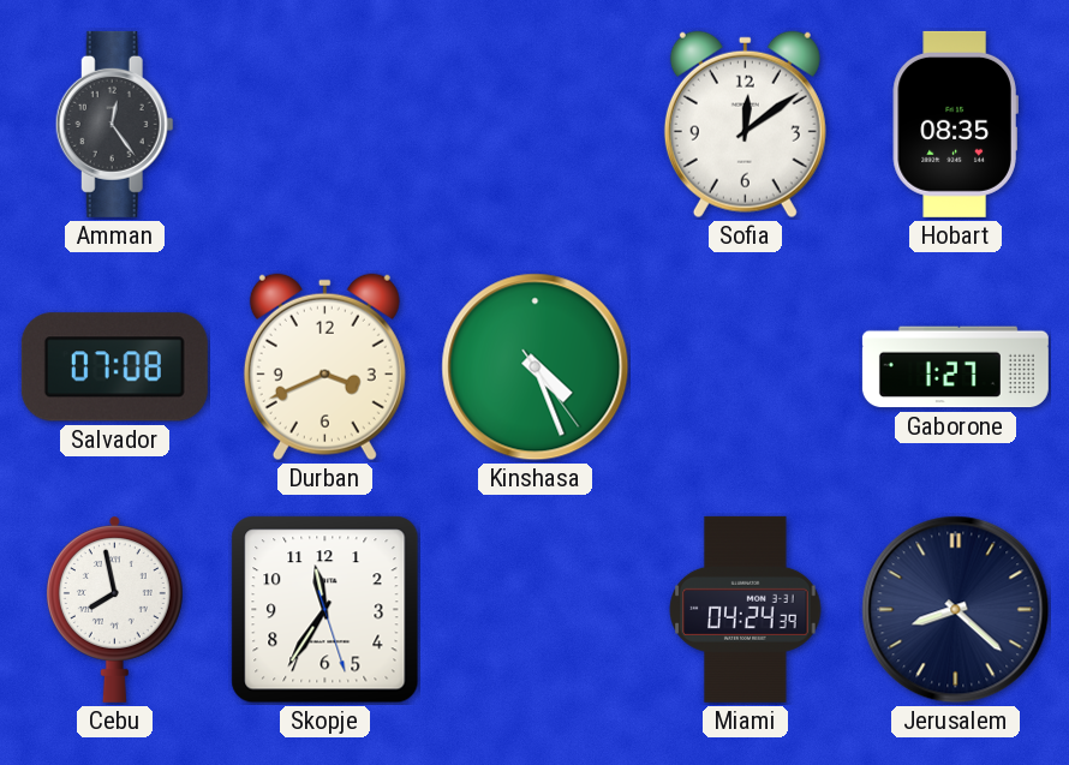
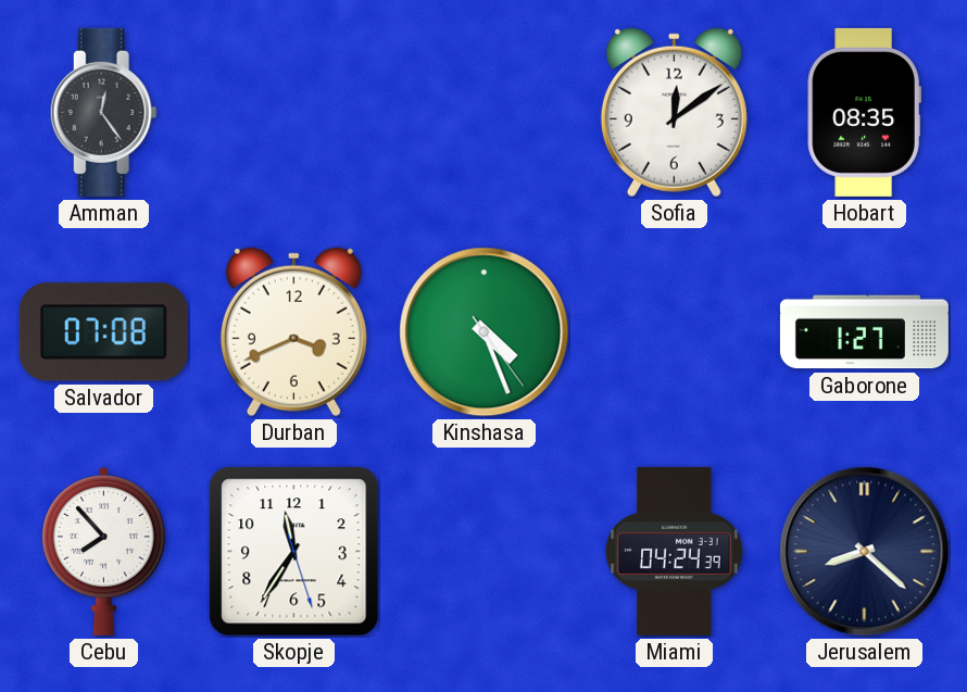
Cebu: 7:58 -> 7:53 (103, 551)
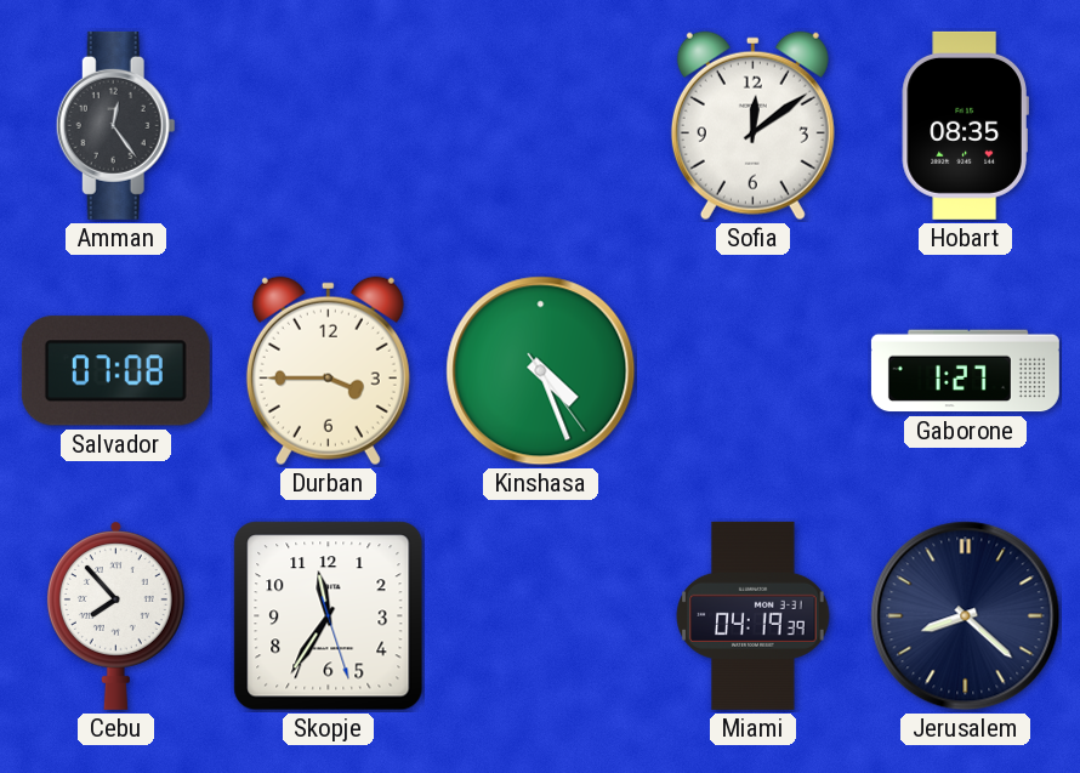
Durban: 3:41 -> 3:45 (328, 371)
Miami: 04:24 -> 04:19 (754, 615)
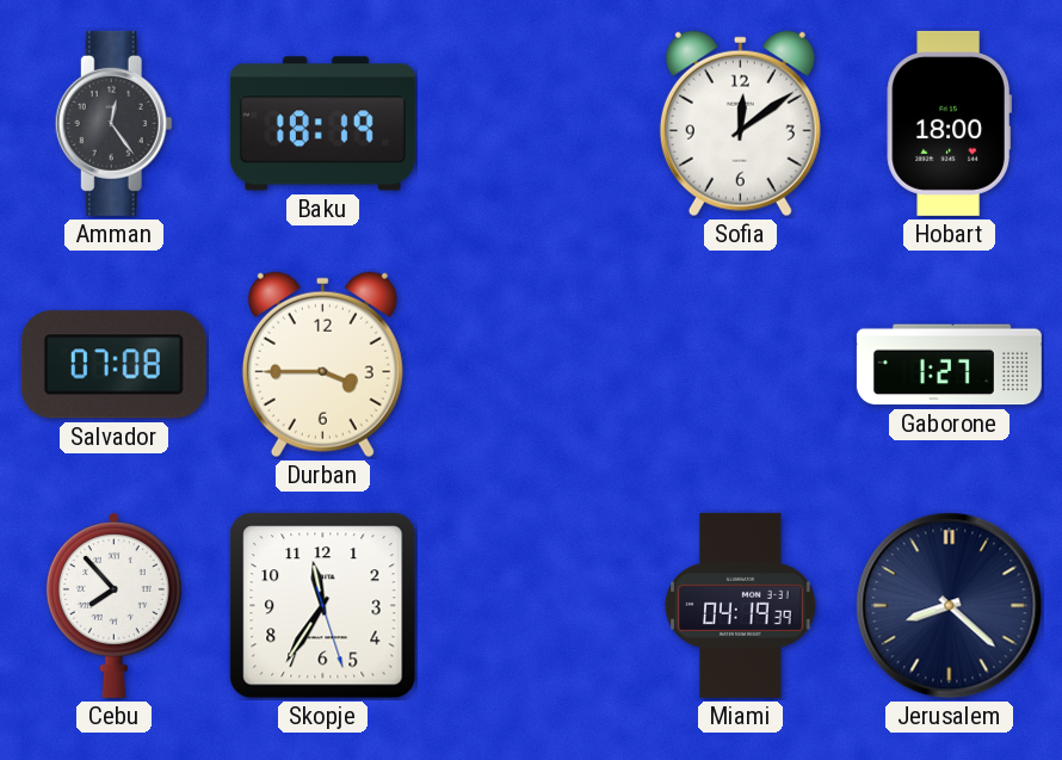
Baku: none -> 18:19 (322, 124)
Hobart: 08:35 -> 18:00 (949, 123)
Kinshasa: 4:26 -> none (541, 371)
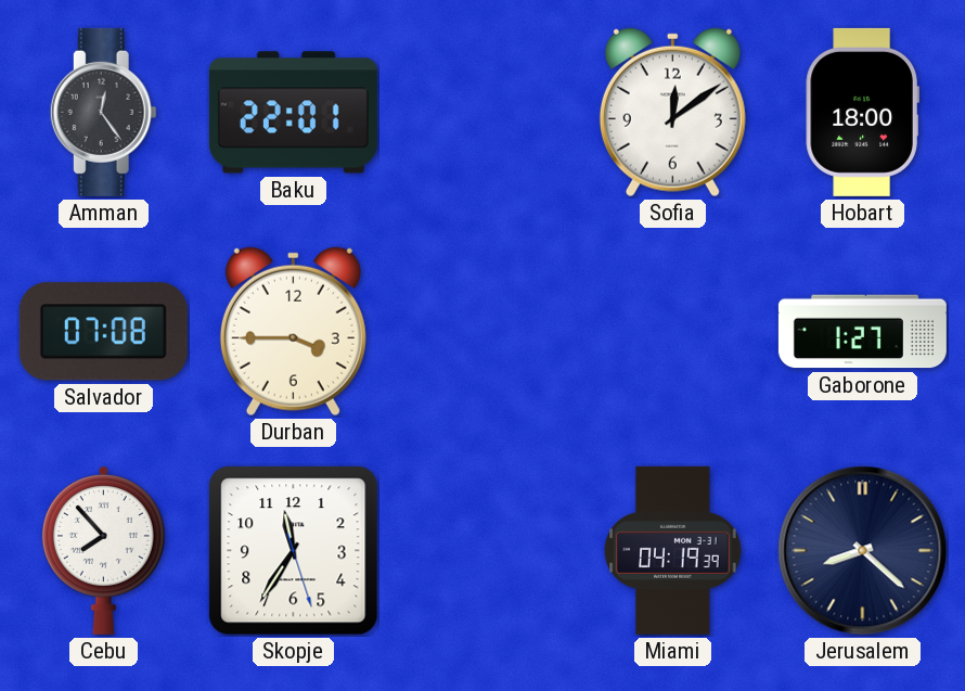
Baku: 18:19 -> 22:01 (293, 113)
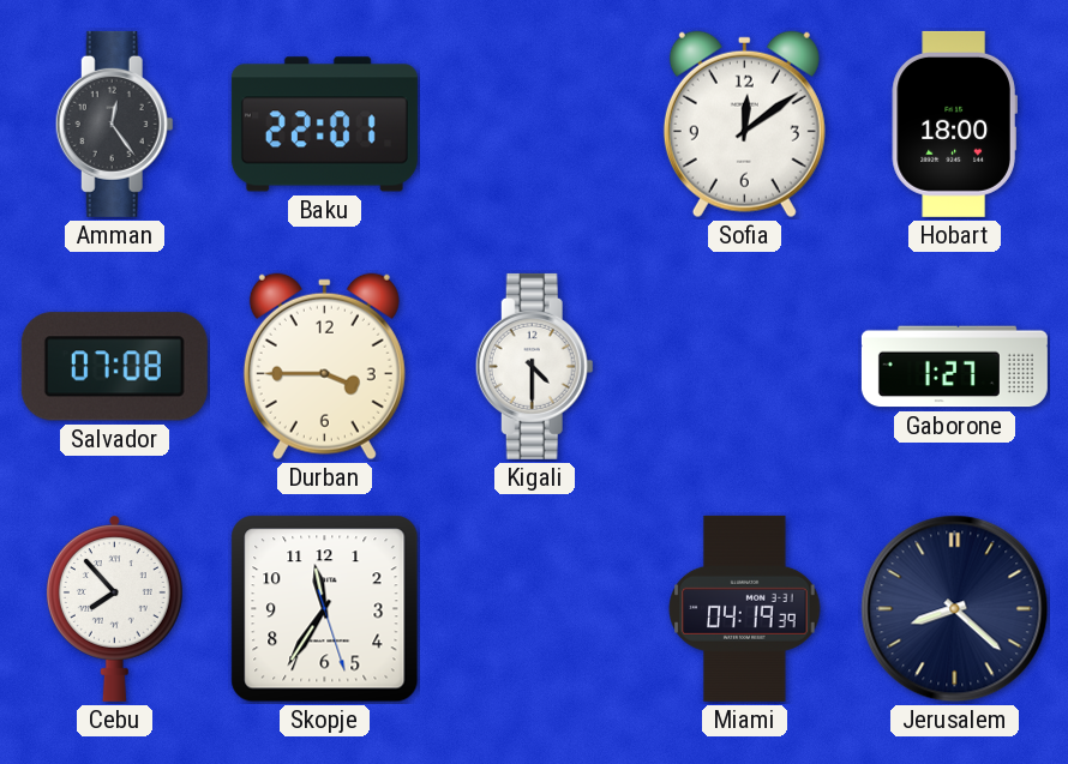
Kigali: none -> 4:30 (534, 366)
